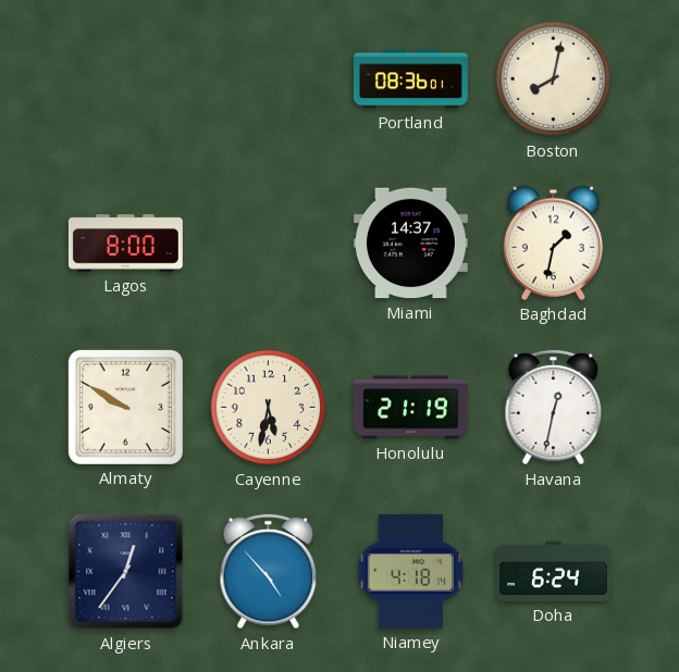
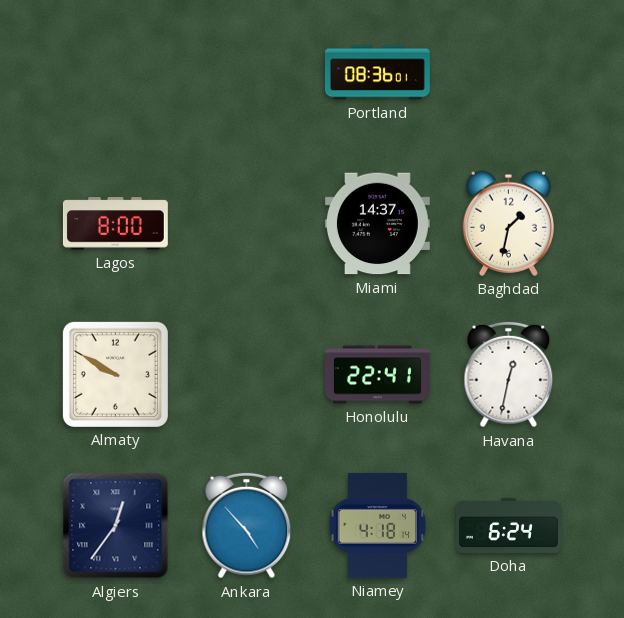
Boston: 8:02 -> none (554, 79)
Cayenne: 5:32 -> none (269, 408)
Honolulu: 21:19 -> 22:41 (377, 375)
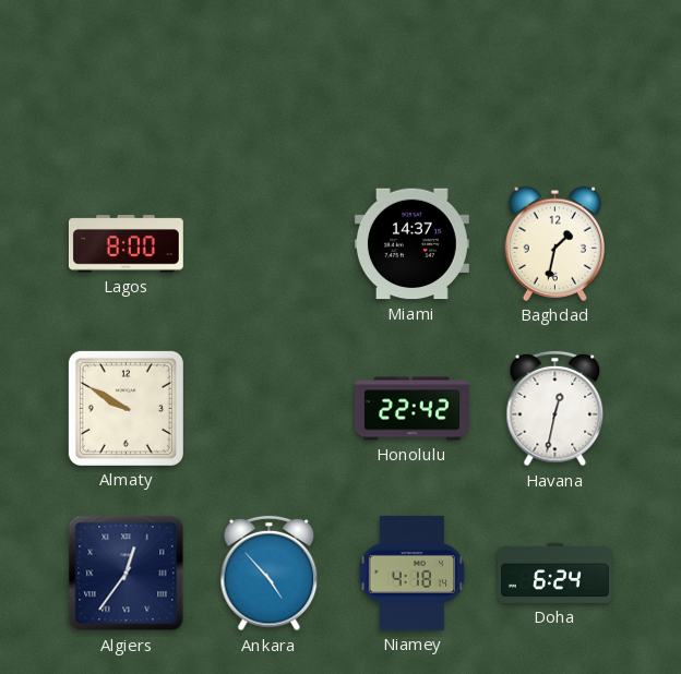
Portland: 08:36 -> none (377, 73)
Honolulu: 22:41 -> 22:42 (411, 409)
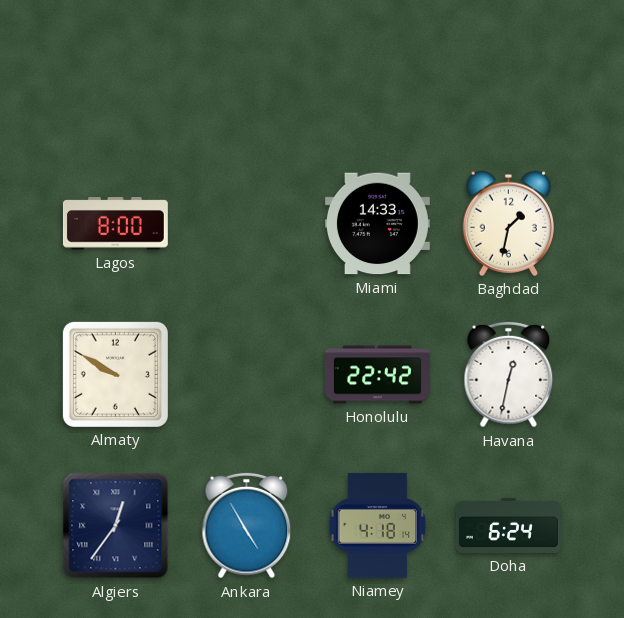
Miami: 14:37 -> 14:33 (377, 224)
Ankara: 4:53 -> 4:55 (247, 526)
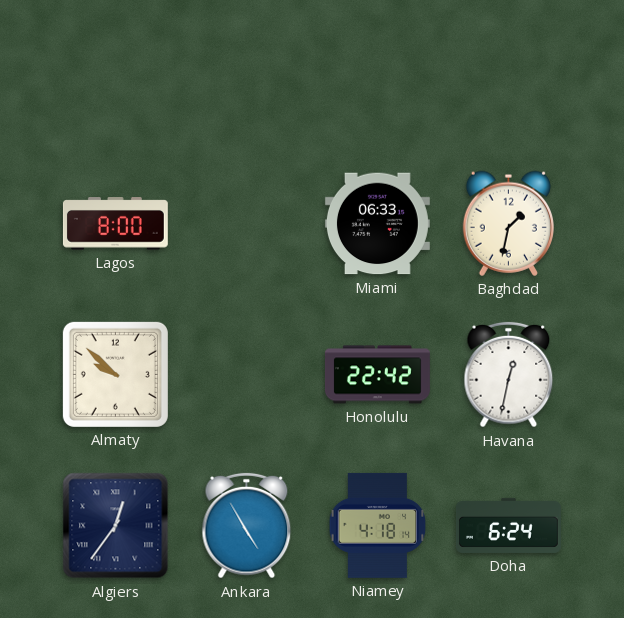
Miami: 14:33 -> 06:33 (377, 224)
Almaty: 9:50 -> 9:52 (115, 374)
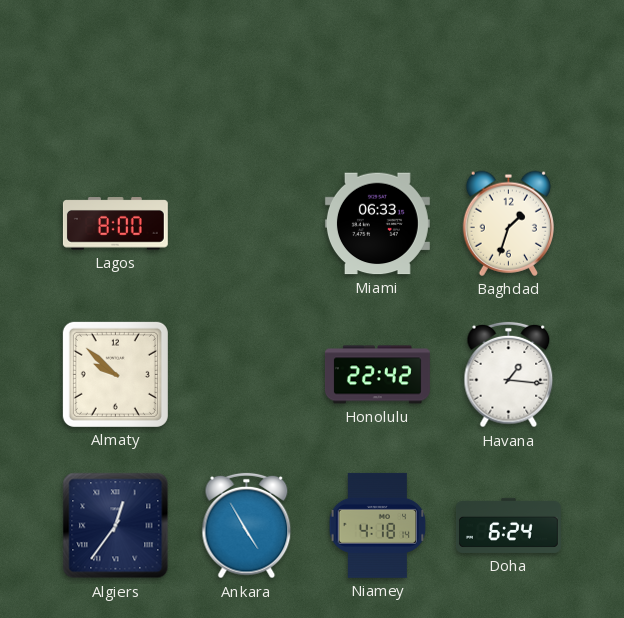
Baghdad: 1:32 -> 1:33 (508, 223)
Havana: 12:32 -> 1:16 (509, 375)
